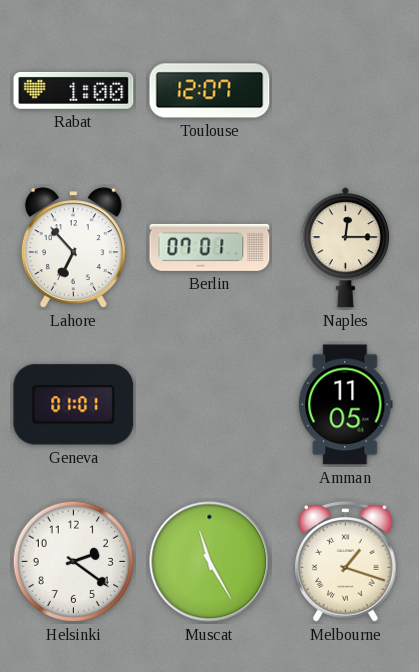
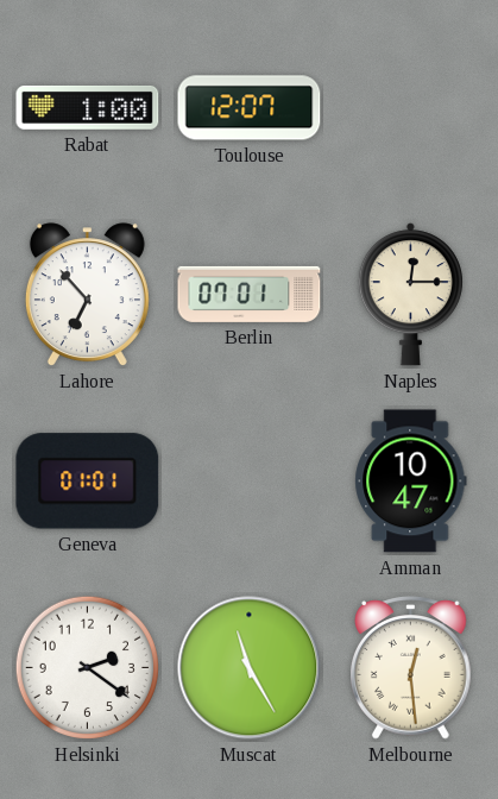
Amman: 11:05 -> 10:47 (411, 482)
Melbourne: 1:18 -> 12:29 (411, 668)
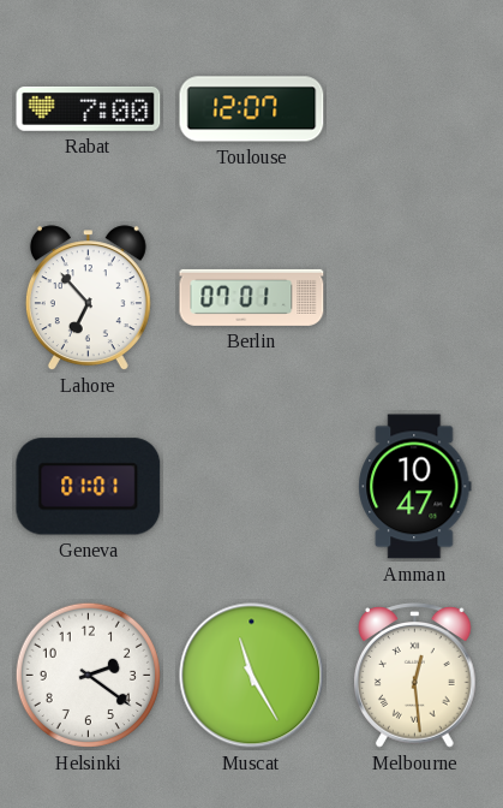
Rabat: 1:00 -> 7:00 (89, 108)
Naples: 12:15 -> none (410, 295)
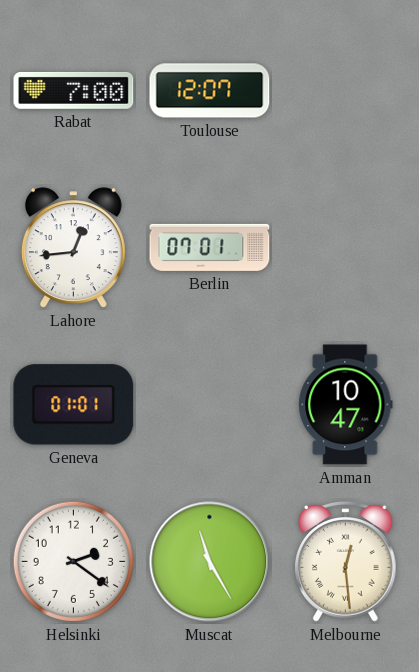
Lahore: 6:53 -> 12:44 (73, 248)
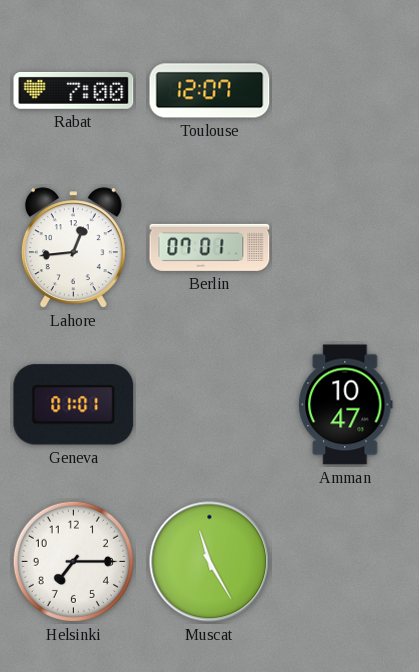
Helsinki: 2:21 -> 7:15 (73, 561)
Melbourne: 12:29 -> none (346, 562)
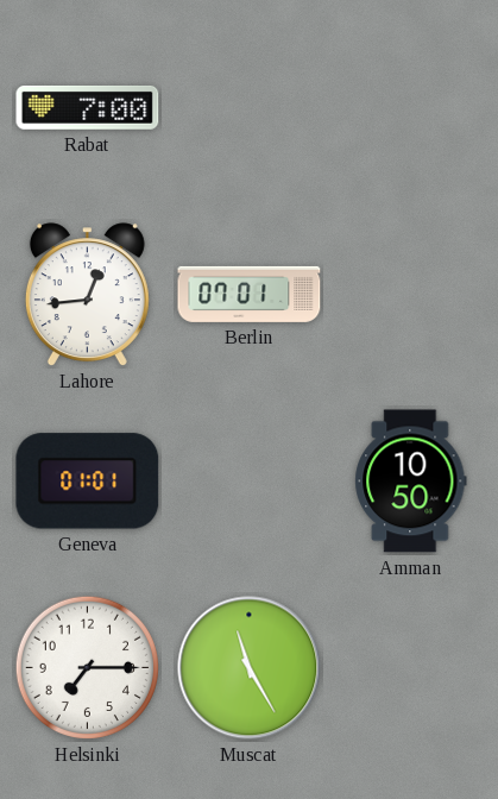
Toulouse: 12:07 -> none (210, 91)
Amman: 10:47 -> 10:50 (411, 482)
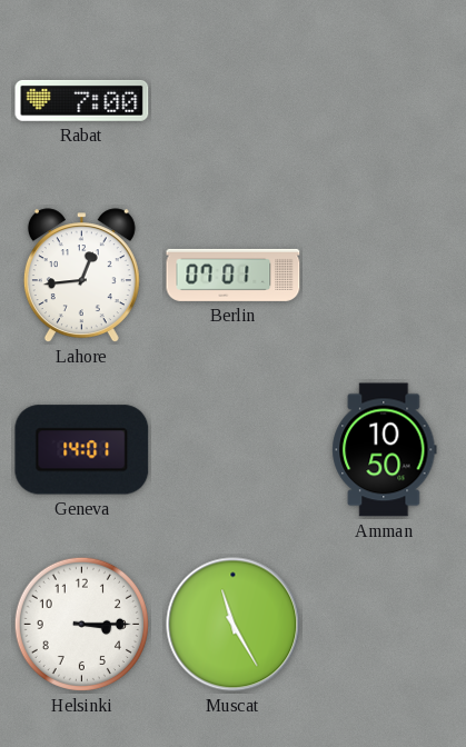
Geneva: 01:01 -> 14:01 (82, 450)
Helsinki: 7:15 -> 3:15 (81, 624)
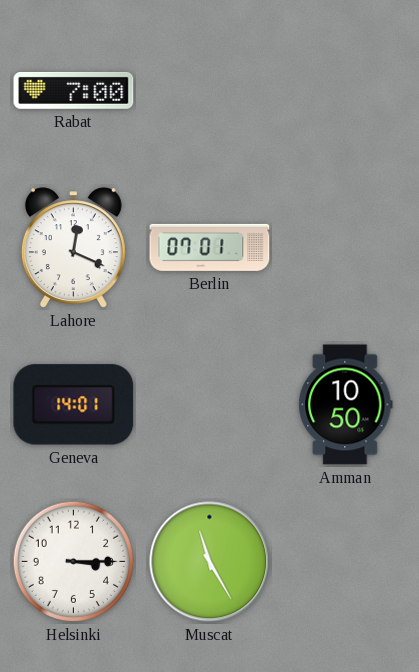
Lahore: 12:44 -> 12:19 (73, 248)
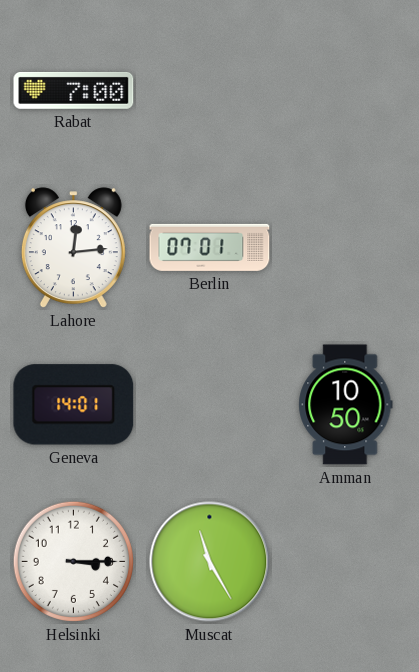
Lahore: 12:19 -> 12:14 (73, 248)
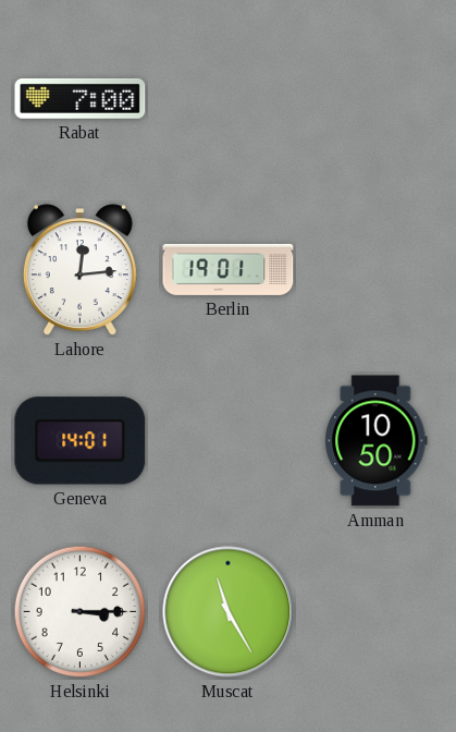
Berlin: 07:01 -> 19:01 (229, 269)
